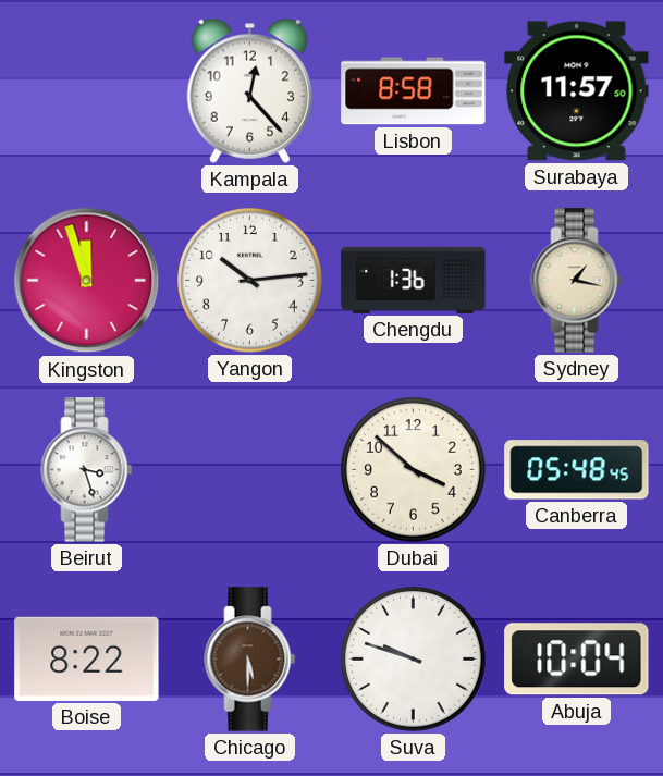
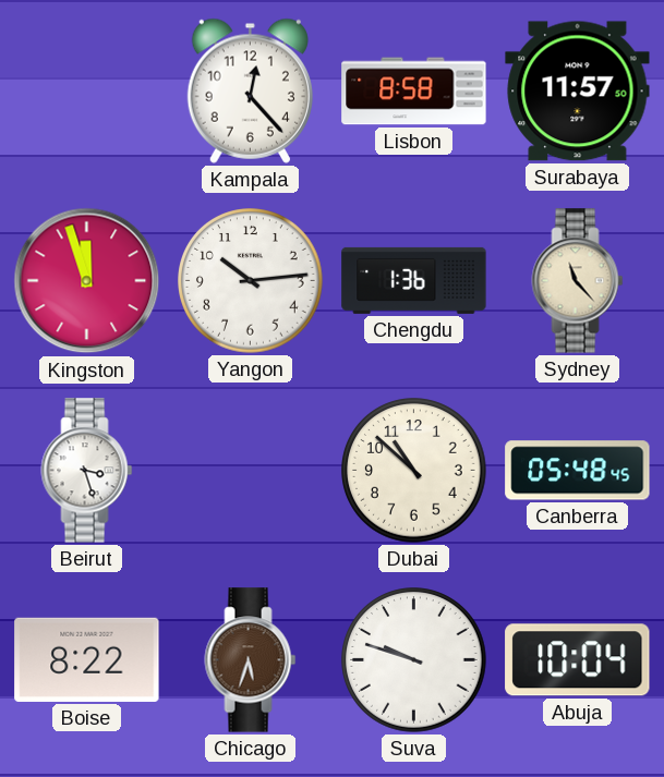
Sydney: 1:17 -> 11:23 (578, 281)
Dubai: 3:52 -> 10:52 (414, 471)
Chicago: 5:30 -> 5:33 (251, 660)
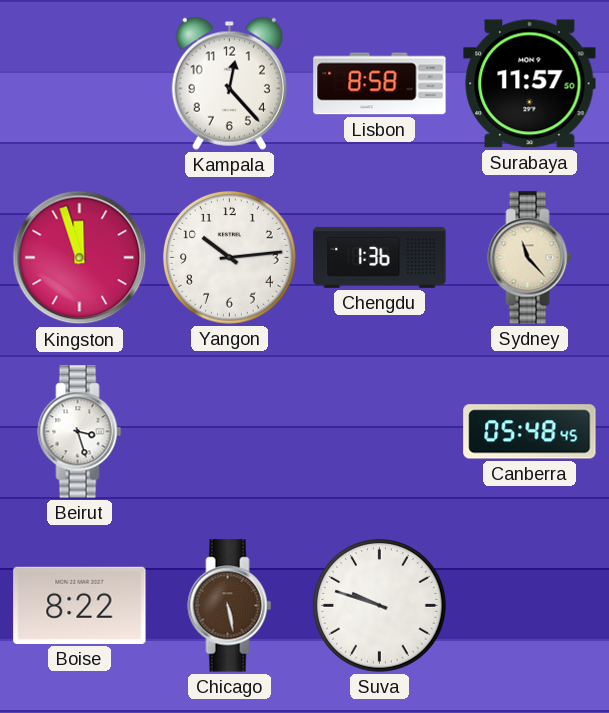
Dubai: 10:52 -> none (414, 471)
Chicago: 5:33 -> 5:28 (230, 606)
Abuja: 10:04 -> none (578, 660)
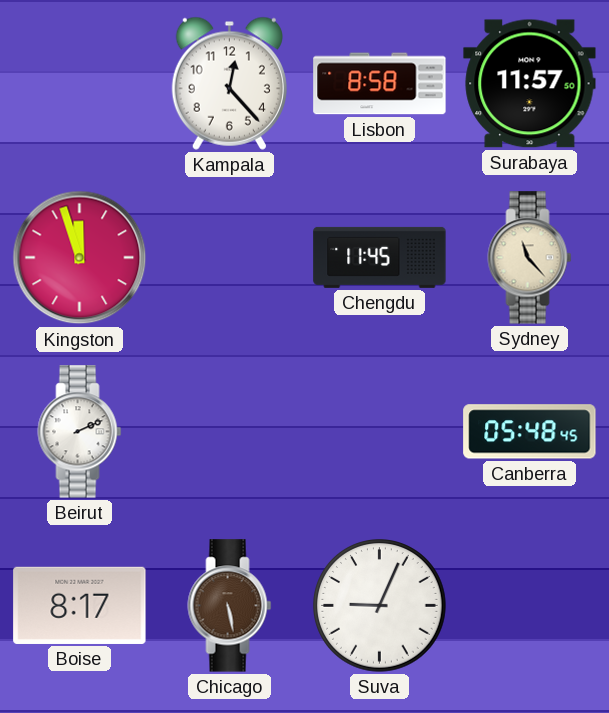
Yangon: 10:14 -> none (230, 258)
Chengdu: 1:36 -> 11:45 (380, 257)
Beirut: 3:27 -> 2:11 (80, 432)
Boise: 8:22 -> 8:17 (80, 605)
Suva: 9:48 -> 9:04 (380, 606)
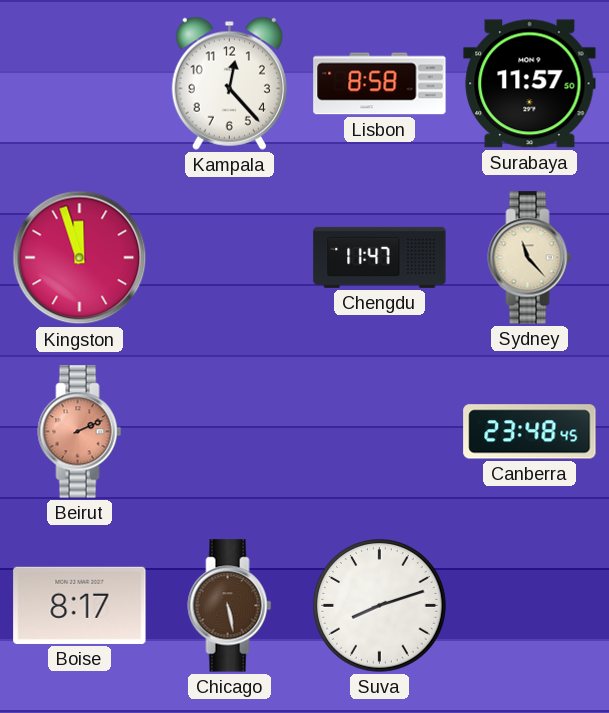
Chengdu: 11:45 -> 11:47 (380, 257)
Beirut dial: white -> salmon (80, 432)
Canberra: 05:48 -> 23:48 (530, 432)
Suva: 9:04 -> 8:12 (380, 606)
